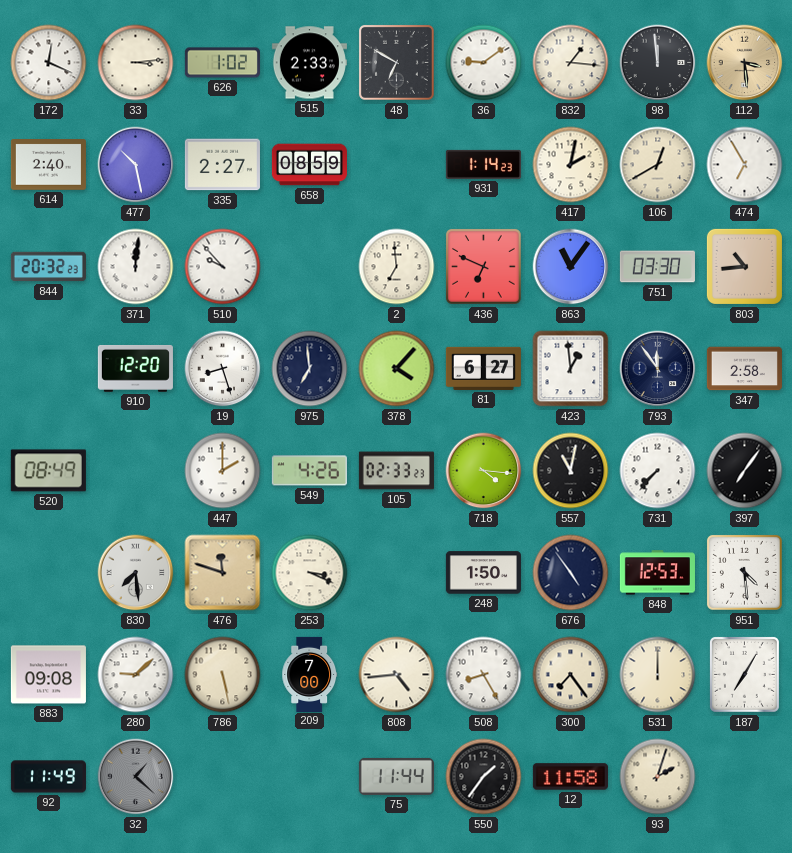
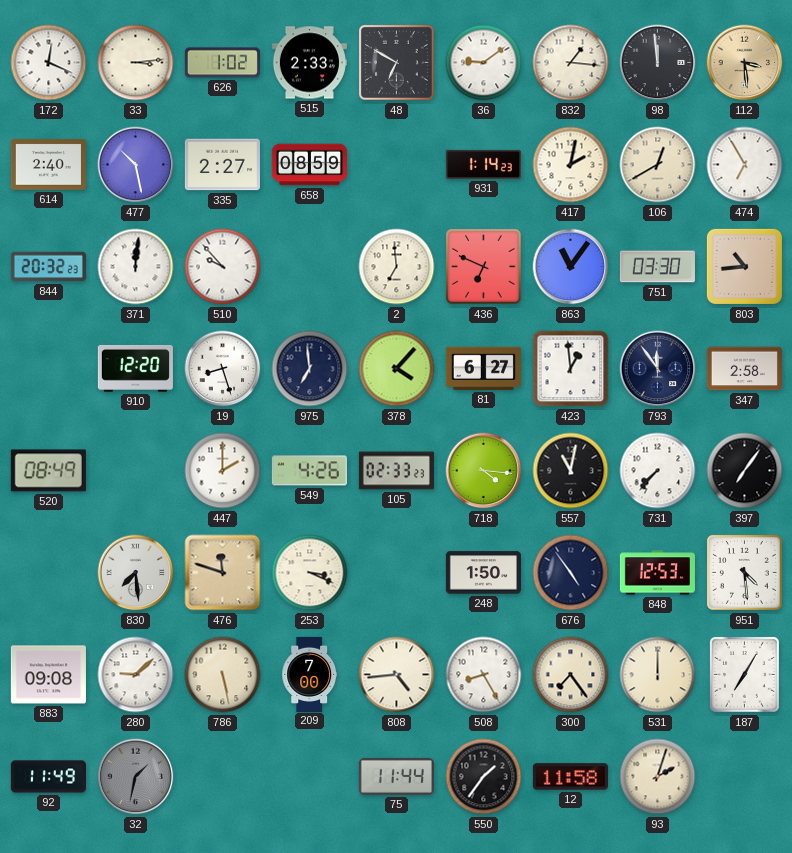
32: 1:22 -> 1:32 (136, 777)
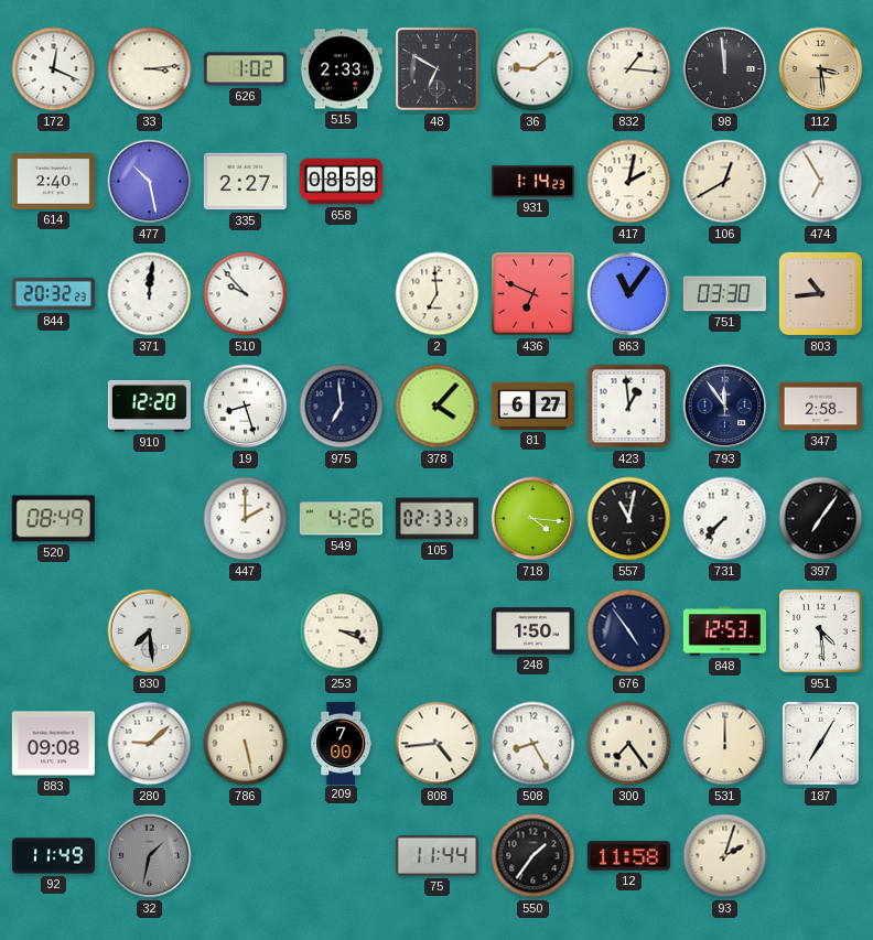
476: 11:48 -> none (223, 573)
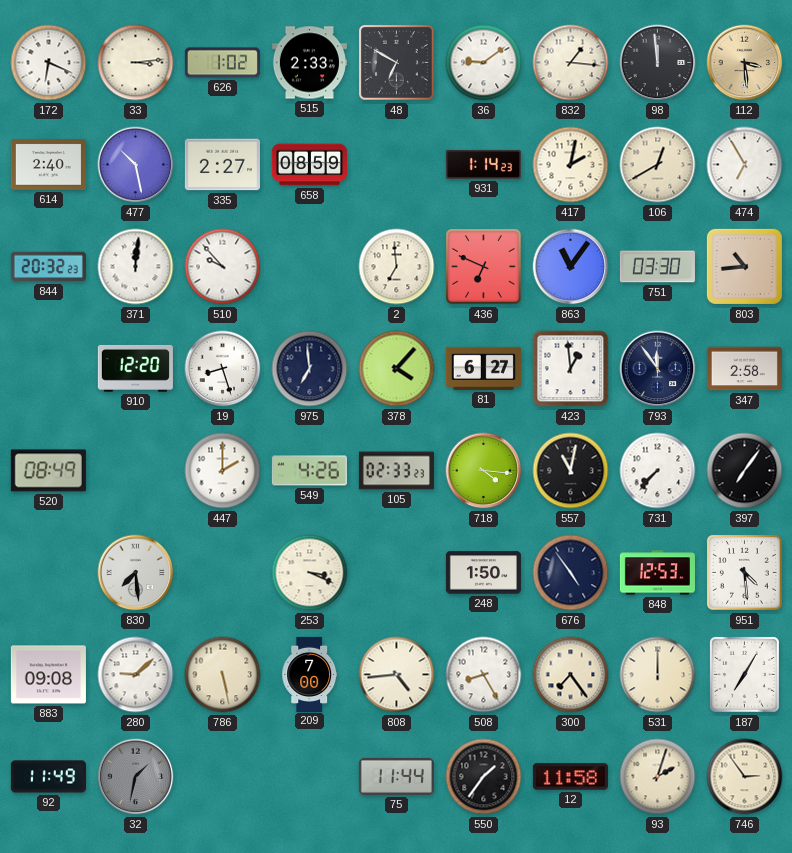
172: 12:19 -> 6:19 (49, 63)
746: none -> 2:54 (745, 777)
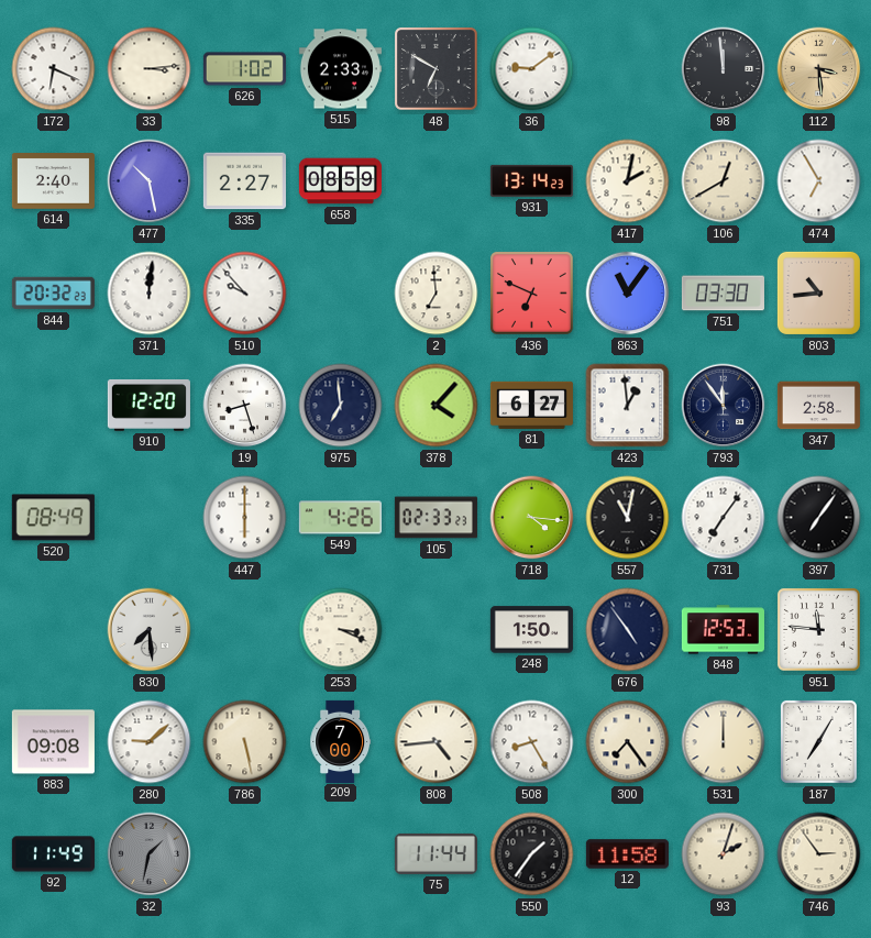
832: 1:16 -> none (571, 63)
931: 1:14 -> 13:14 (531, 180)
447: 2:00 -> 6:00 (245, 518)
731: 7:37 -> 7:06 (724, 518)
951: 4:29 -> 11:46 (818, 629)
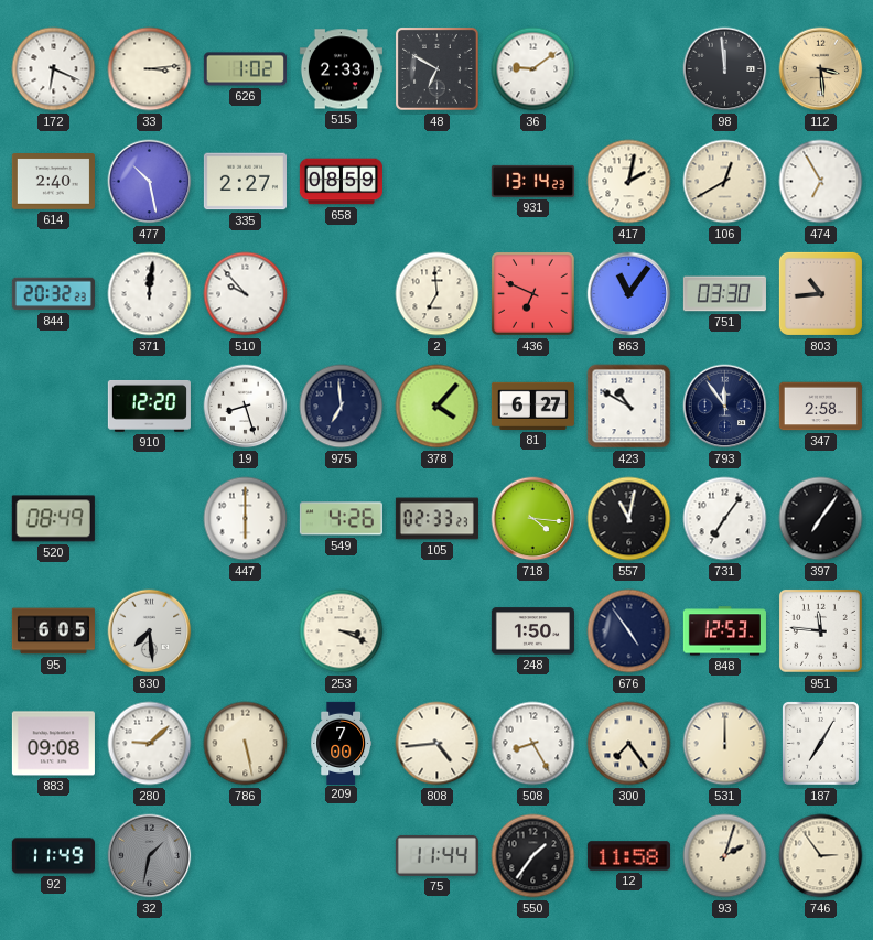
423: 12:59 -> 10:50 (629, 407)
95: none -> 6:05 (53, 631)
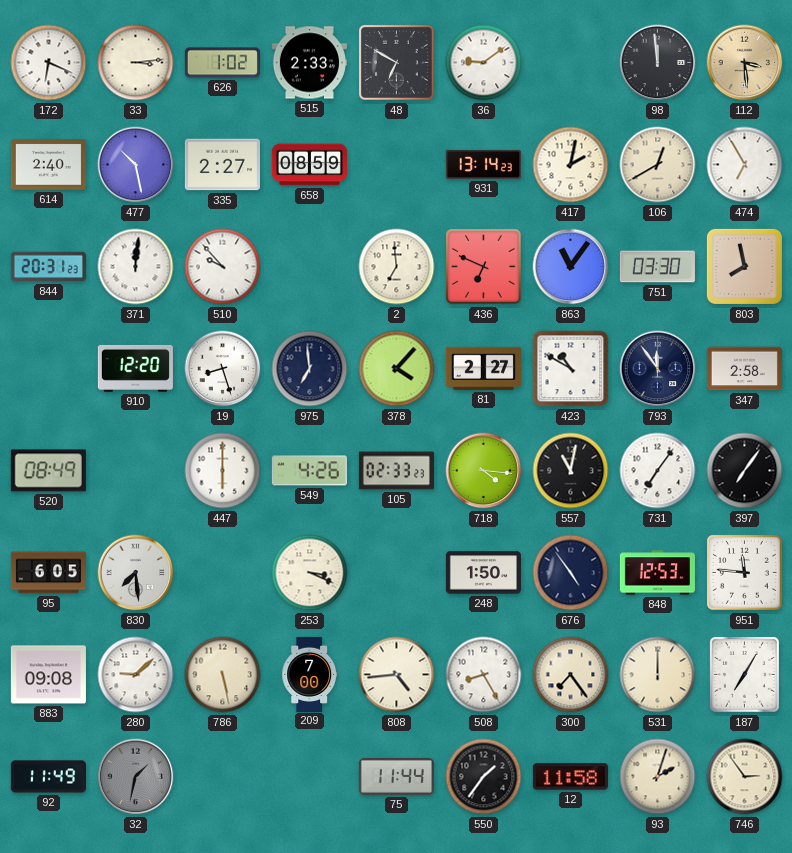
844: 20:32 -> 20:31 (48, 267)
803: 10:44 -> 7:58 (744, 266)
81: 6:27 -> 2:27 (483, 368)
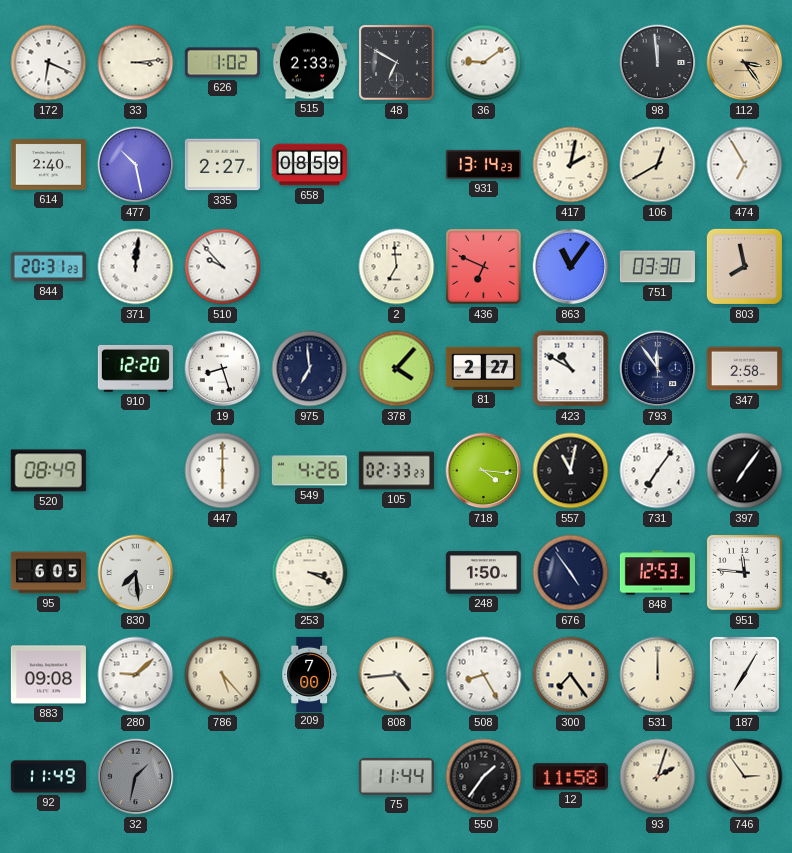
112: 3:29 -> 3:24 (745, 63)
786: 5:28 -> 5:23 (223, 675)
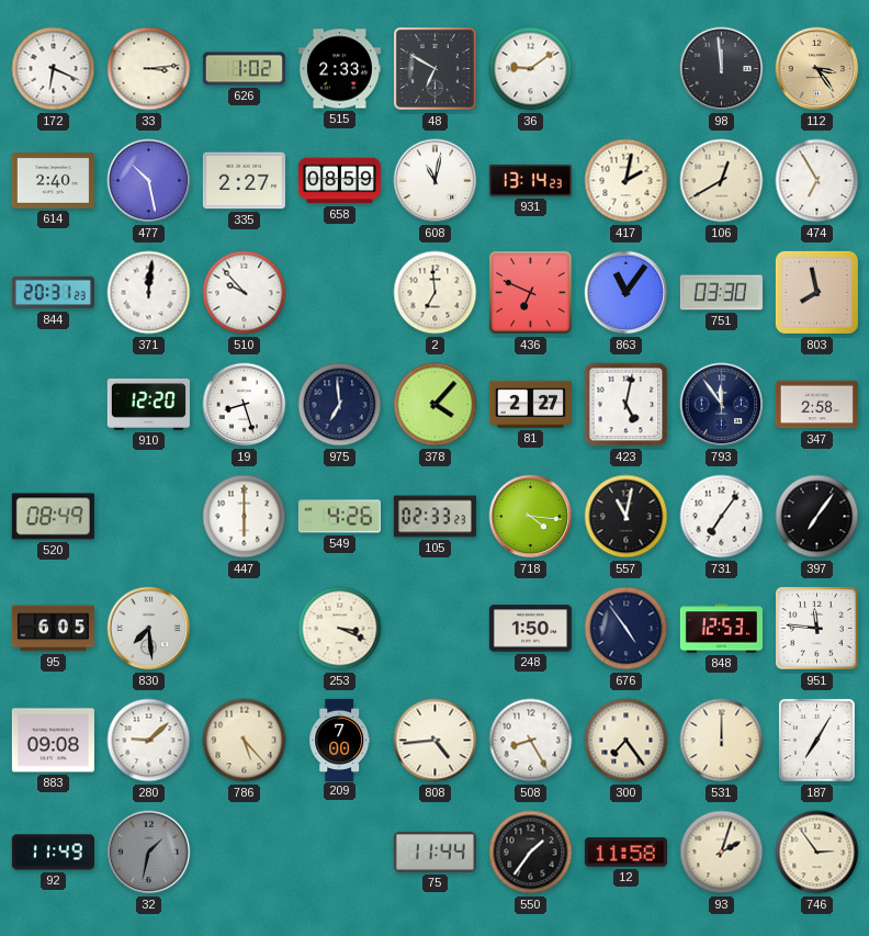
608: none -> 11:02 (436, 181)
423: 10:50 -> 5:02 (627, 405)
